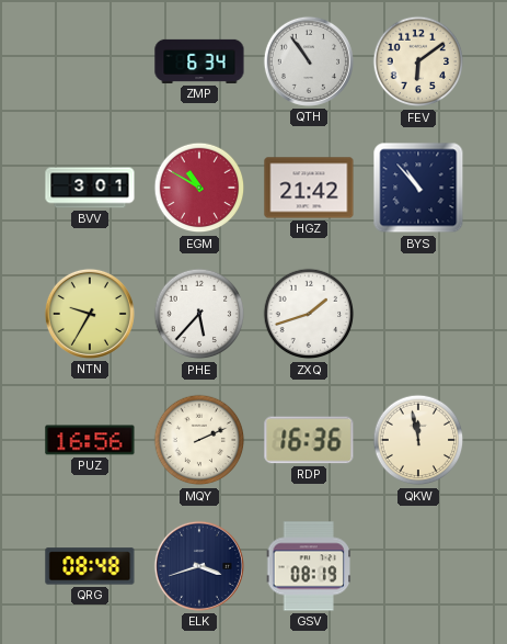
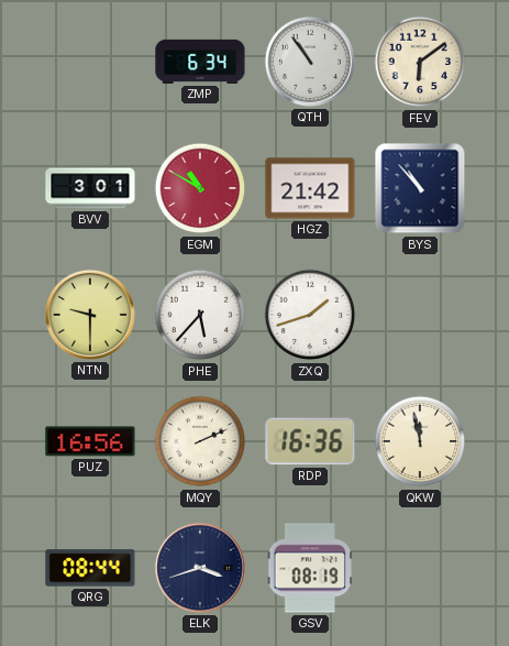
NTN: 9:35 -> 9:30 (90, 315)
QRG: 08:48 -> 08:44 (90, 568)
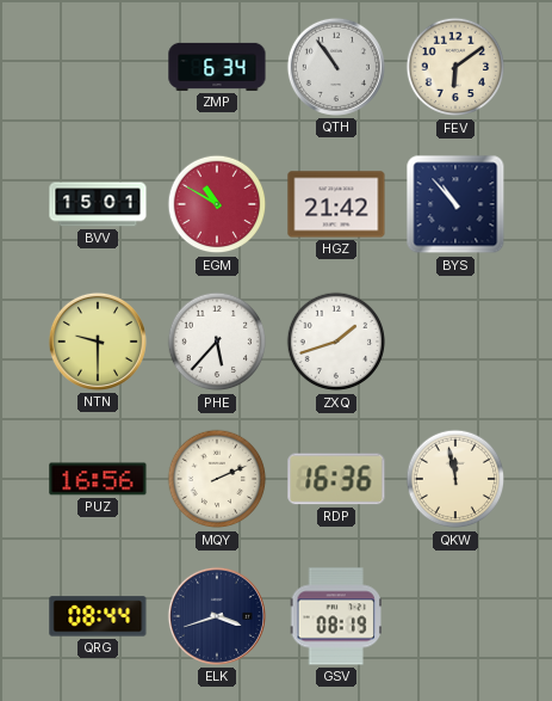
BVV: 3:01 -> 15:01 (98, 204)
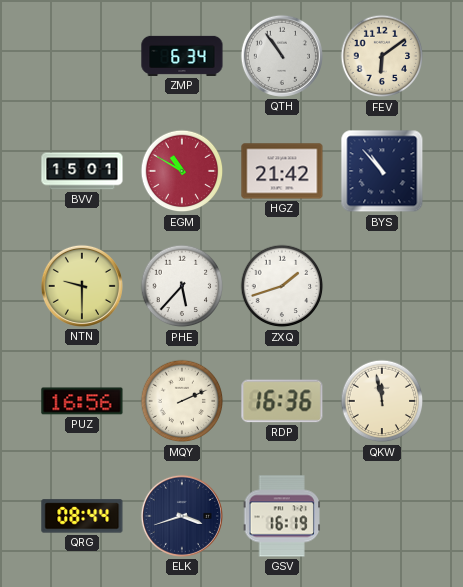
GSV: 08:19 -> 16:19 (282, 516)
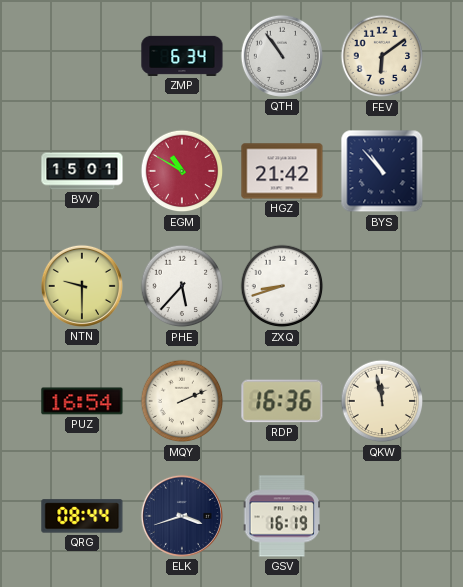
ZXQ: 1:42 -> 8:42 (282, 286)
PUZ: 16:56 -> 16:54 (82, 401)
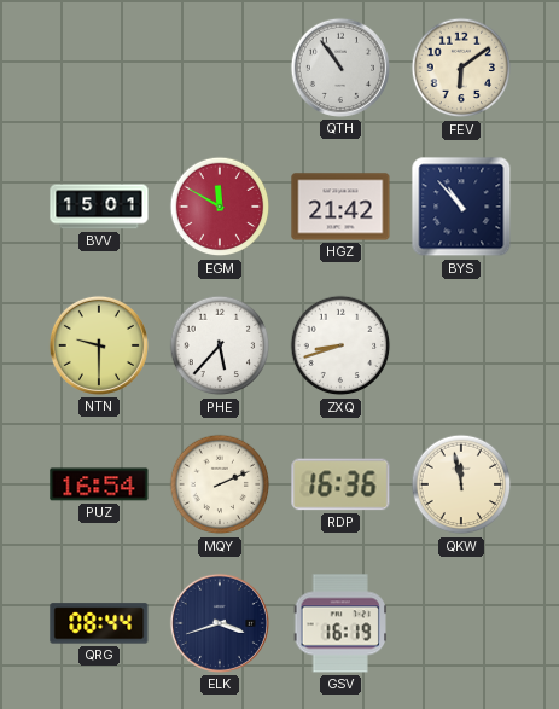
ZMP: 6:34 -> none (182, 56)
EGM: 10:50 -> 11:50 (220, 207)
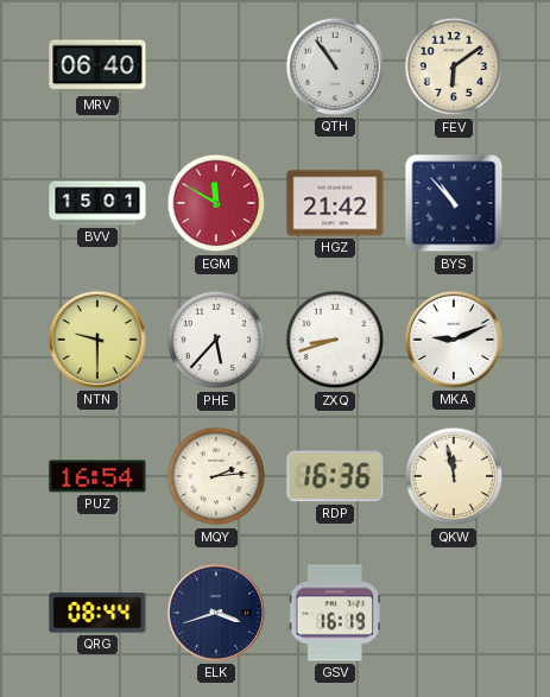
MRV: none -> 06:40 (97, 66)
MKA: none -> 9:11 (454, 340)
MQY: 2:11 -> 2:14 (216, 476)
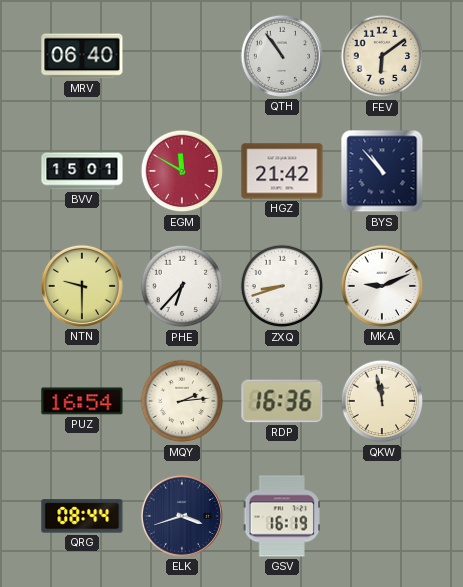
PHE: 5:37 -> 6:37 (182, 286)
